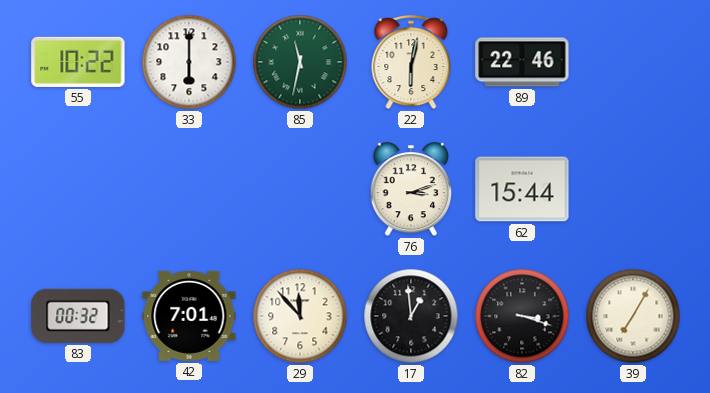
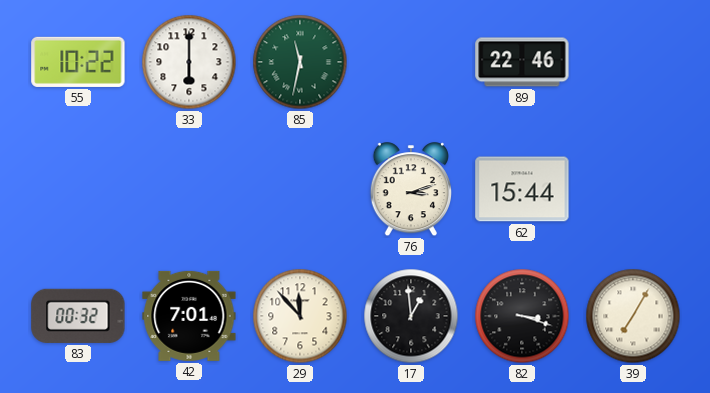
22: 6:02 -> none (411, 63)
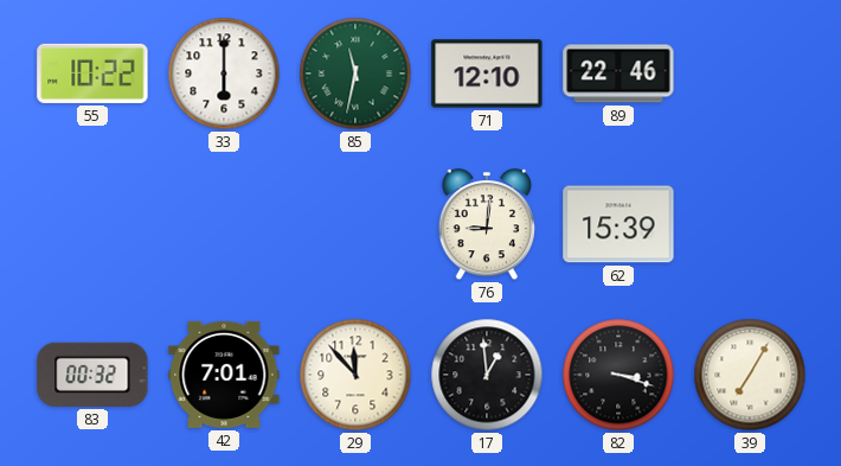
71: none -> 12:10 (487, 74)
76: 3:12 -> 9:01 (486, 225)
62: 15:44 -> 15:39 (618, 224)
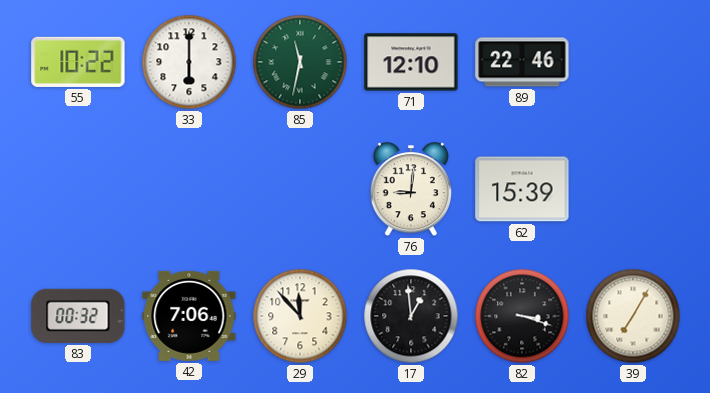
42: 7:01 -> 7:06 (189, 316)
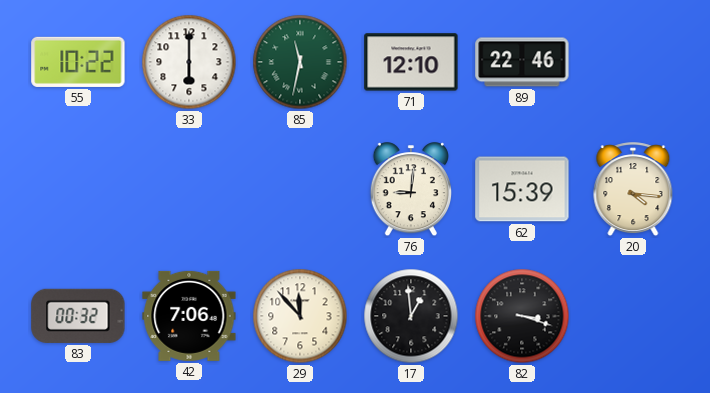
20: none -> 4:16 (633, 190)
39: 7:05 -> none (633, 316)
